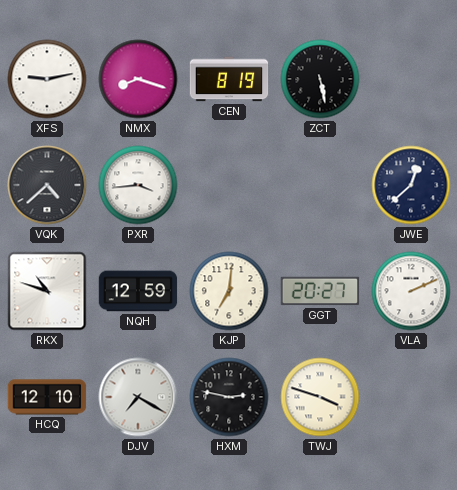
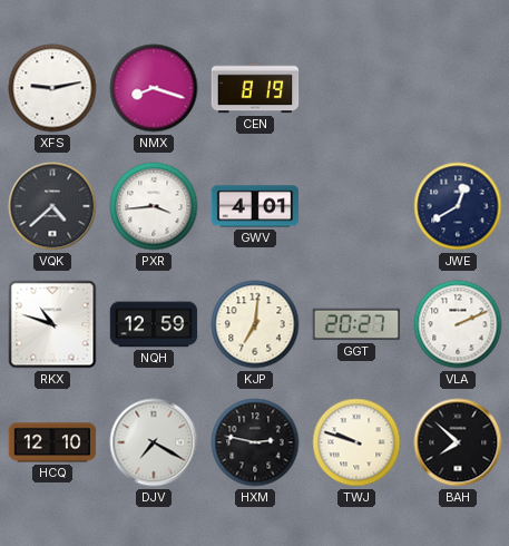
ZCT: 5:28 -> none (320, 79)
GWV: none -> 4:01 (255, 206)
JWE: 12:38 -> 12:40 (458, 206)
TWJ: 3:48 -> 9:48 (356, 442)
BAH: none -> 7:52 (458, 442)
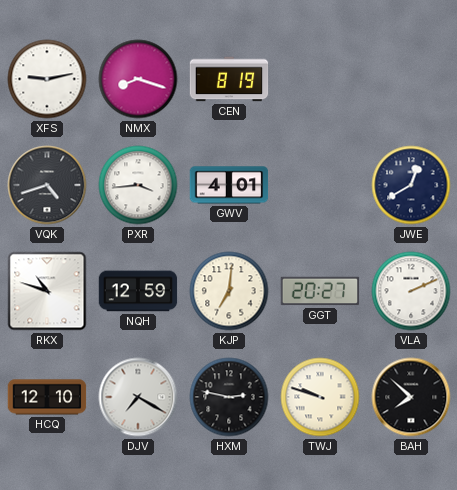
VQK: 4:38 -> 4:42 (47, 185)
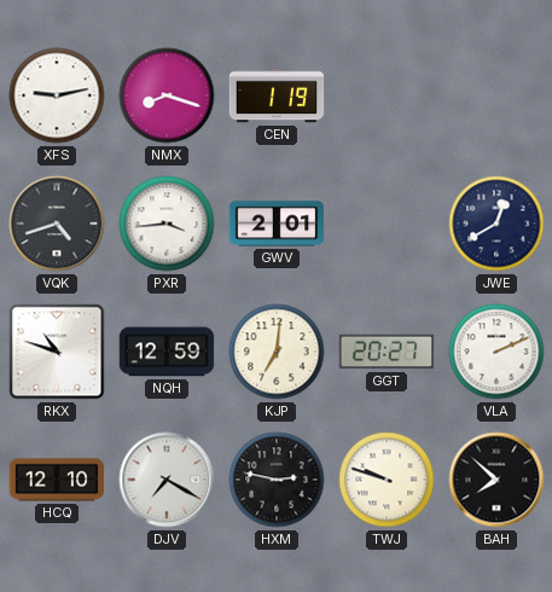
CEN: 8:19 -> 1:19 (277, 95)
GWV: 4:01 -> 2:01 (277, 224)
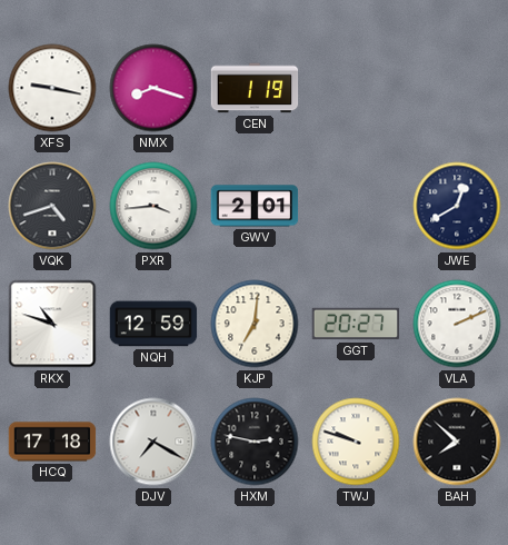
XFS: 9:13 -> 9:17 (52, 88)
HCQ: 12:10 -> 17:18 (52, 442)
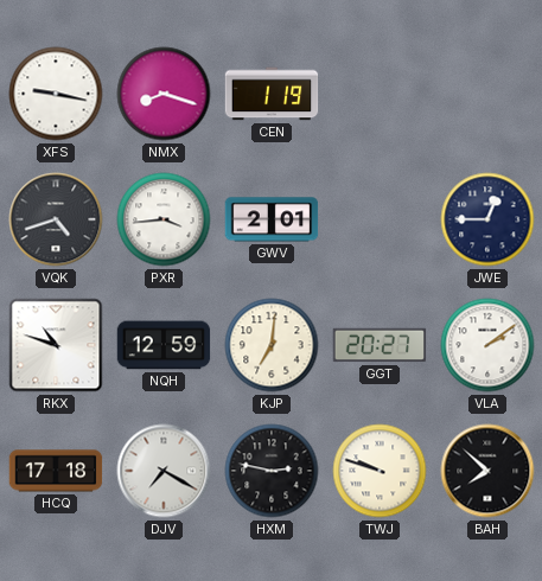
JWE: 12:40 -> 12:45 (487, 219)
VLA: 2:11 -> 2:09 (487, 345)
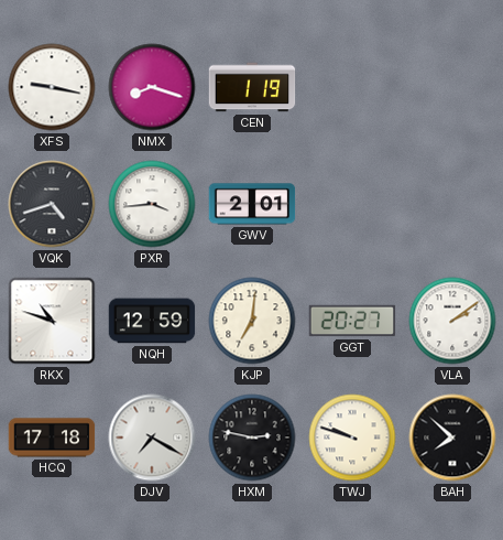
JWE: 12:45 -> none (487, 219)
